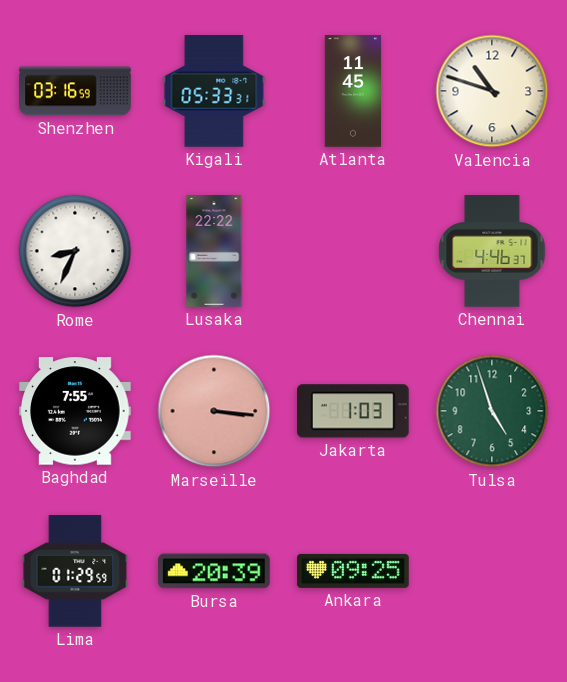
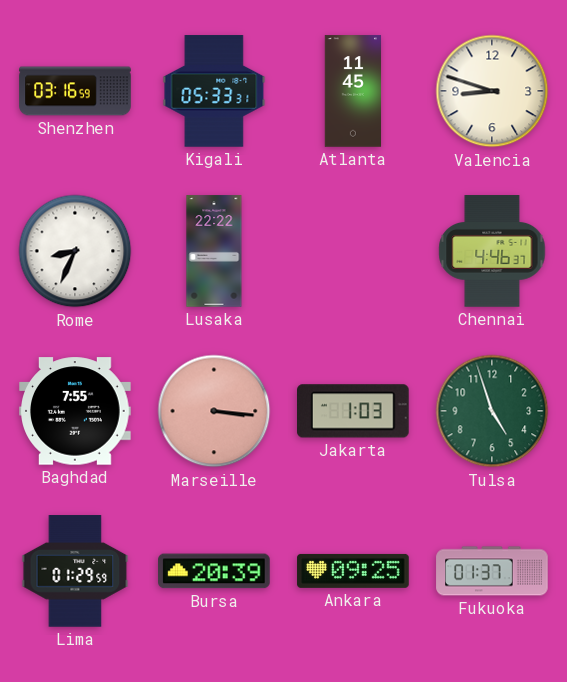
Valencia: 10:48 -> 8:48 (492, 91)
Fukuoka: none -> 01:37 (492, 571)
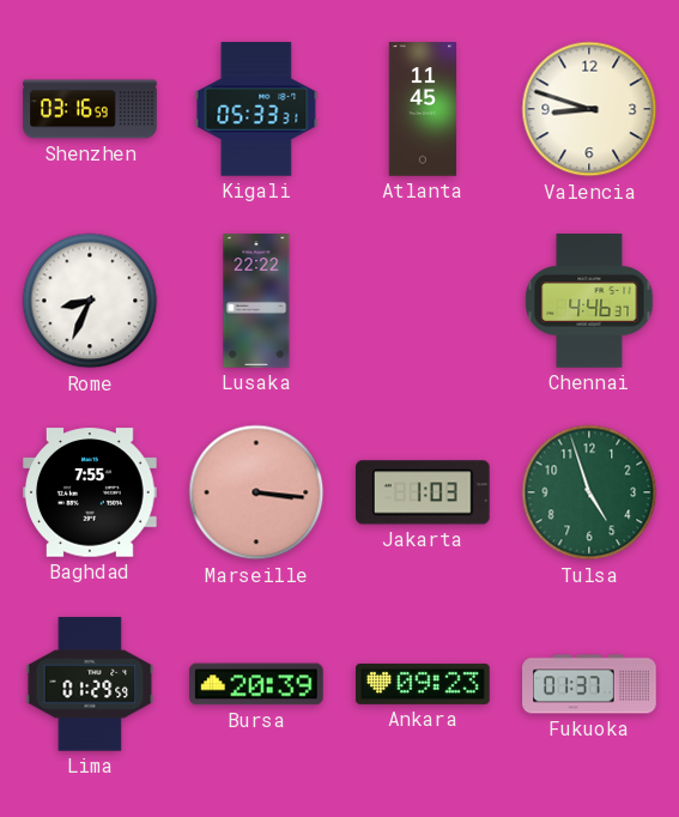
Ankara: 09:25 -> 09:23 (423, 684)
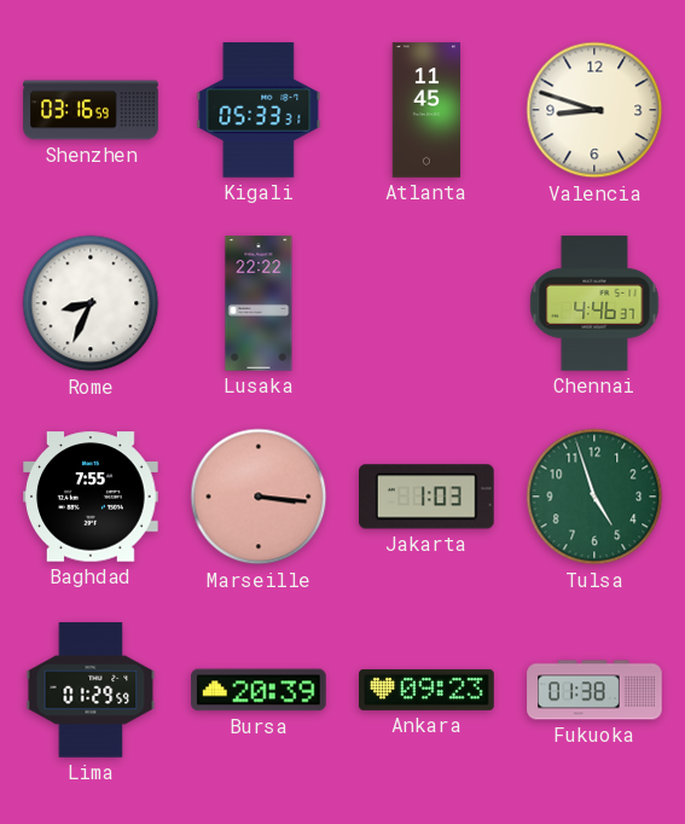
Fukuoka: 01:37 -> 01:38 (594, 690)
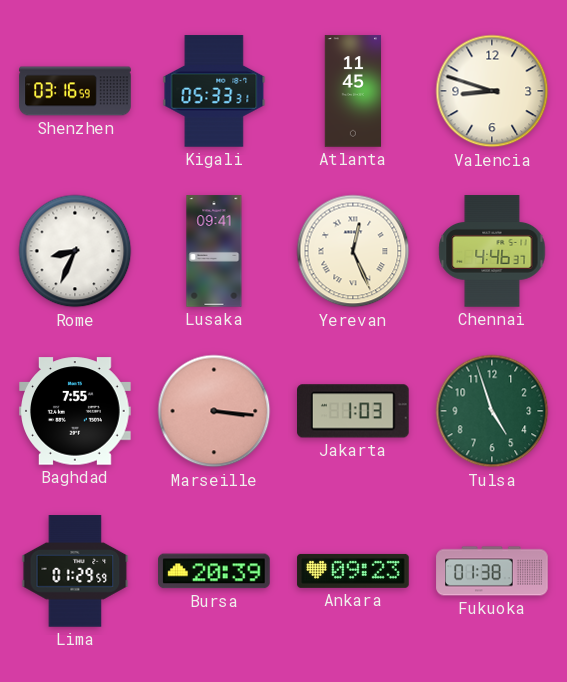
Lusaka: 22:22 -> 09:41 (214, 251)
Yerevan: none -> 12:26 (353, 251)
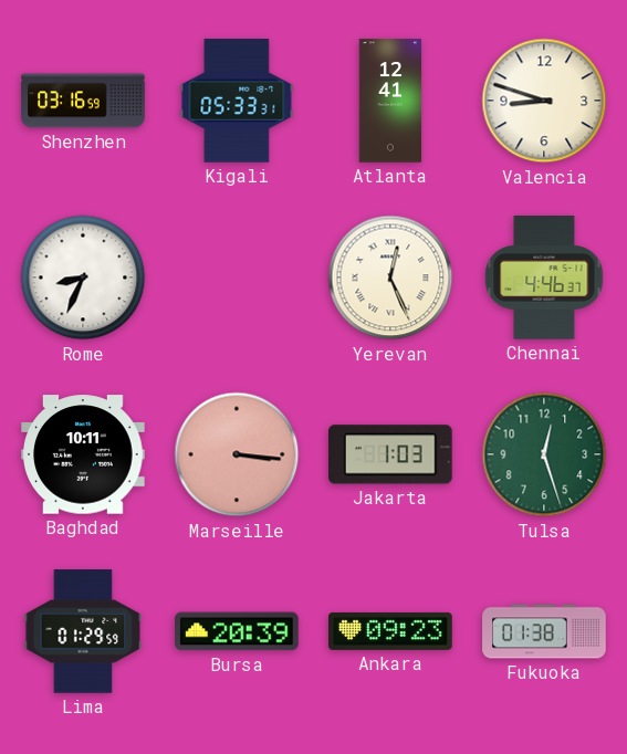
Atlanta: 11:45 -> 12:41 (390, 101)
Lusaka: 09:41 -> none (214, 251)
Baghdad: 7:55 -> 10:11 (83, 454)
Tulsa: 4:57 -> 12:27 (544, 454)
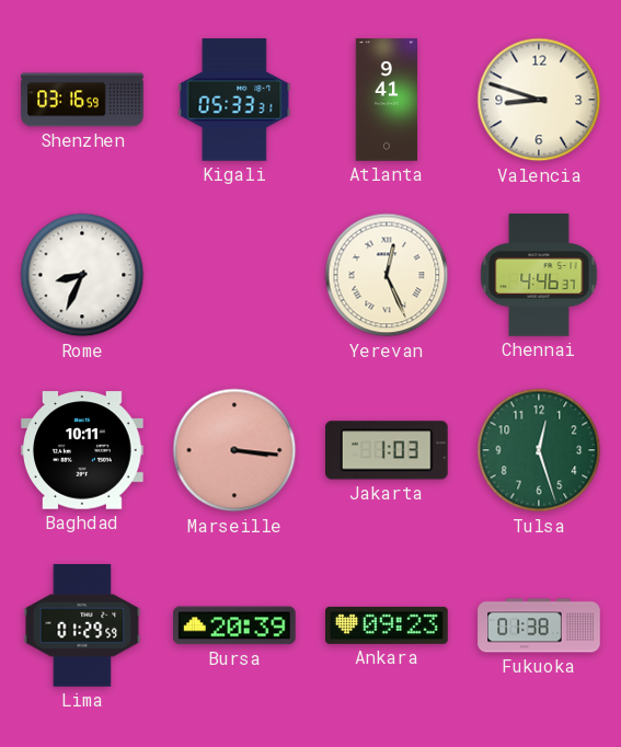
Atlanta: 12:41 -> 9:41 (387, 100)
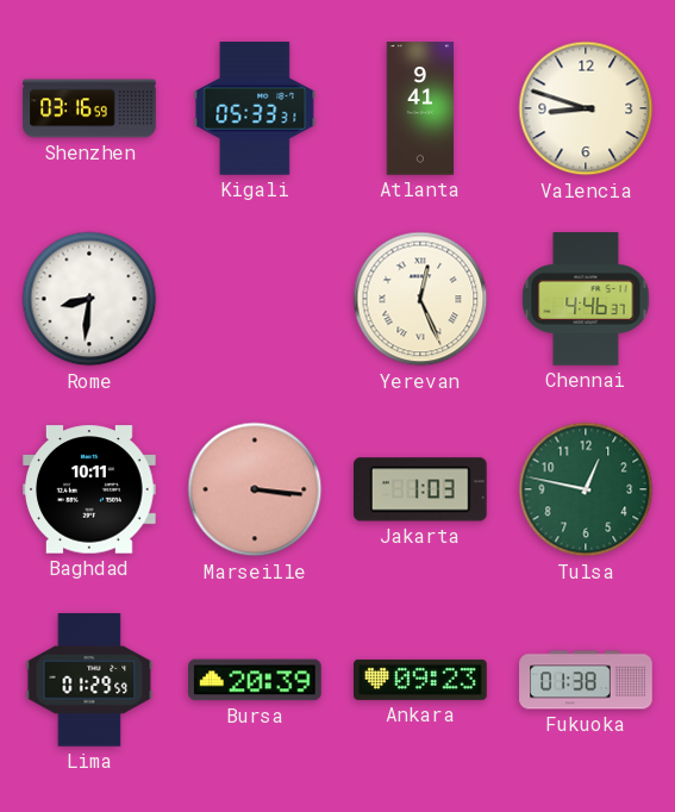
Rome: 8:34 -> 8:31 (89, 299)
Tulsa: 12:27 -> 12:47 (586, 489)
